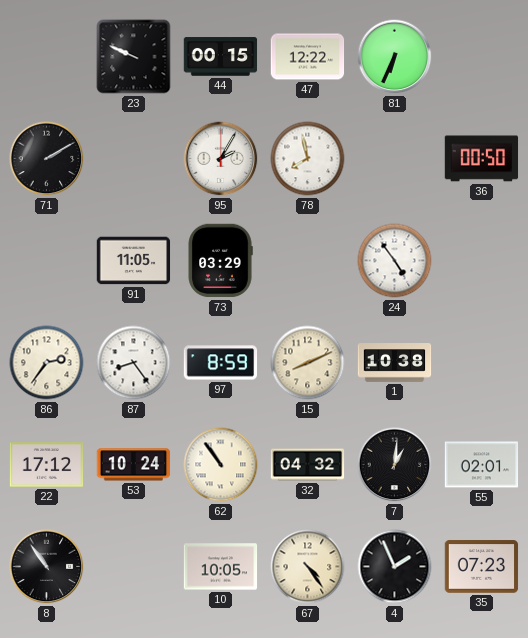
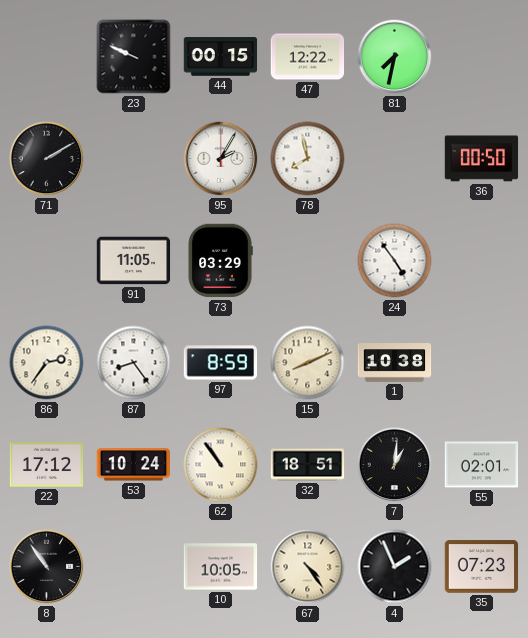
81: 6:34 -> 7:32 (395, 57)
32: 04:32 -> 18:51 (308, 465)
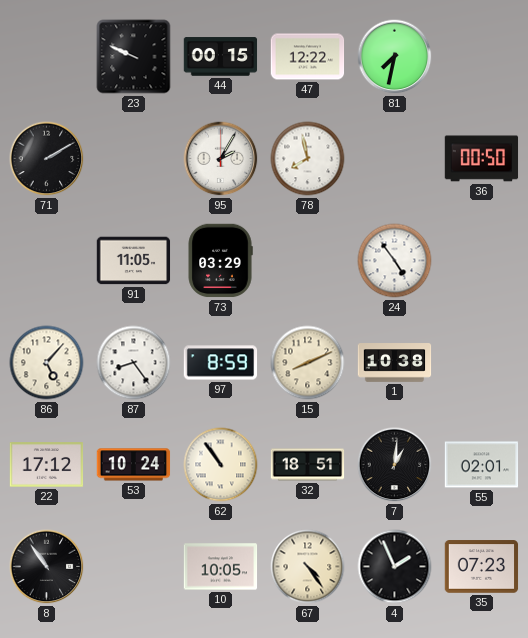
86: 2:36 -> 5:07 (47, 363)
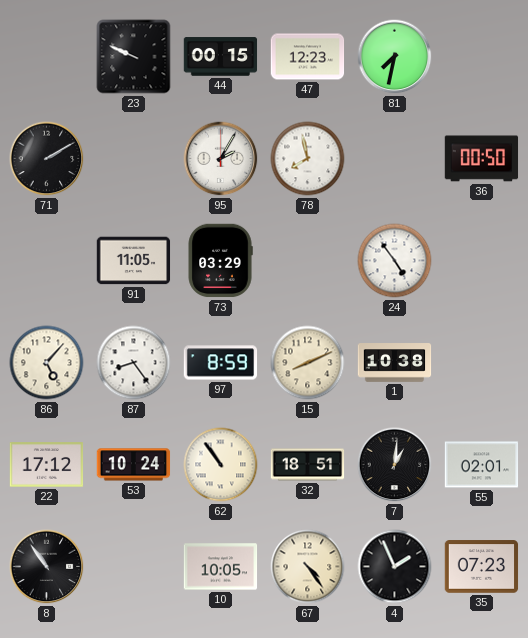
47: 12:22 -> 12:23 (308, 57)
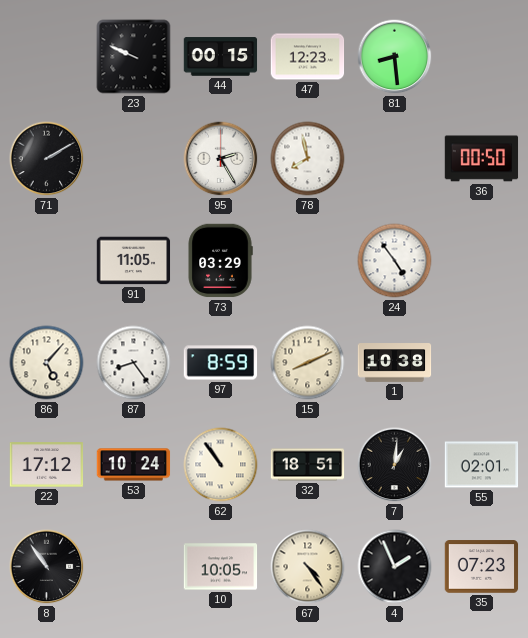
81: 7:32 -> 8:29 (395, 57)
95: 2:05 -> 2:25 (221, 159)
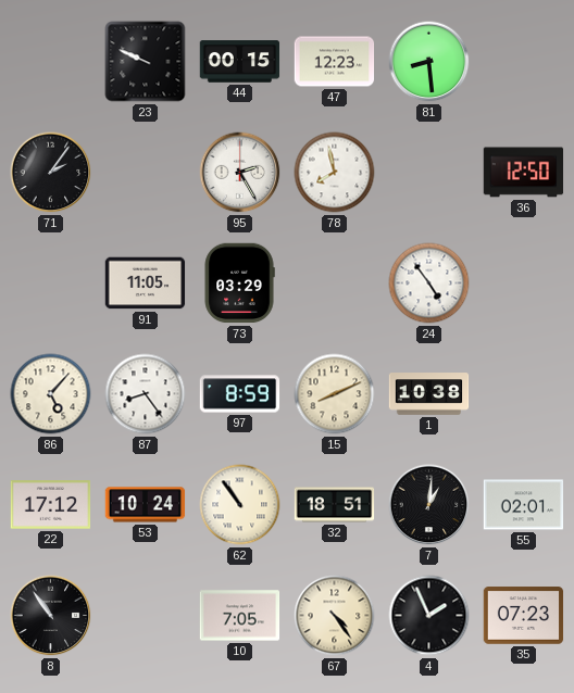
71: 2:10 -> 2:06 (51, 173)
36: 00:50 -> 12:50 (524, 173)
10: 10:05 -> 7:05 (240, 616)
